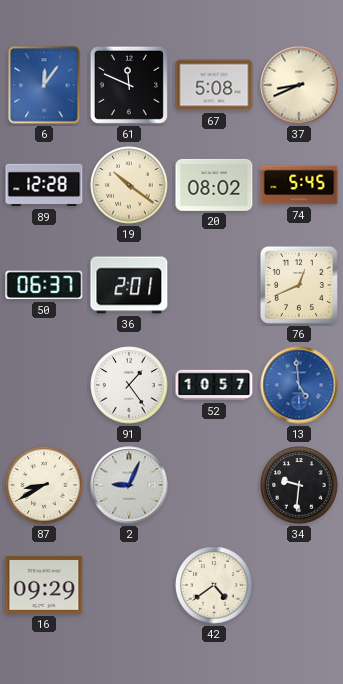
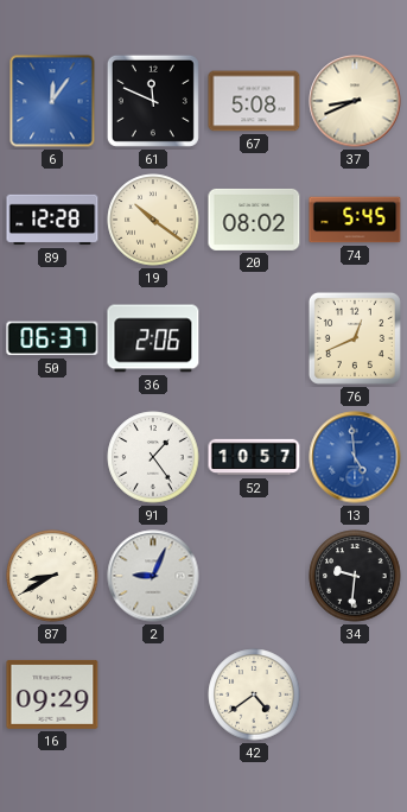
36: 2:01 -> 2:06 (153, 338)
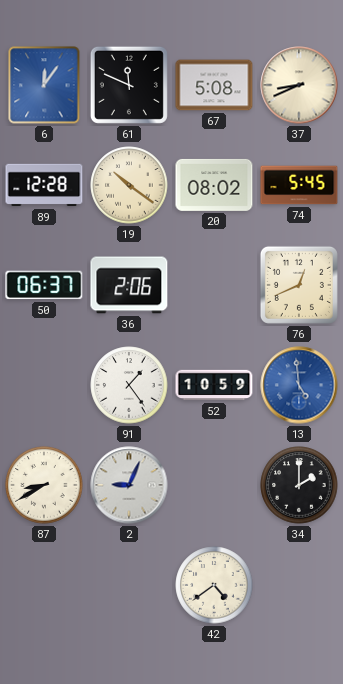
52: 10:57 -> 10:59 (214, 385)
34: 9:31 -> 2:00 (299, 485)
16: 09:29 -> none (52, 694)
